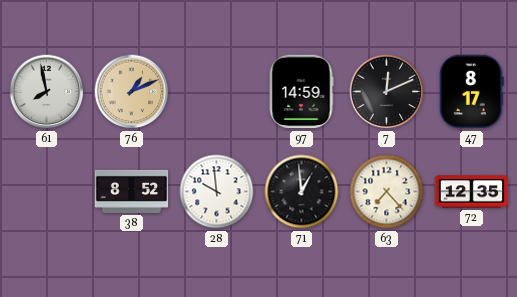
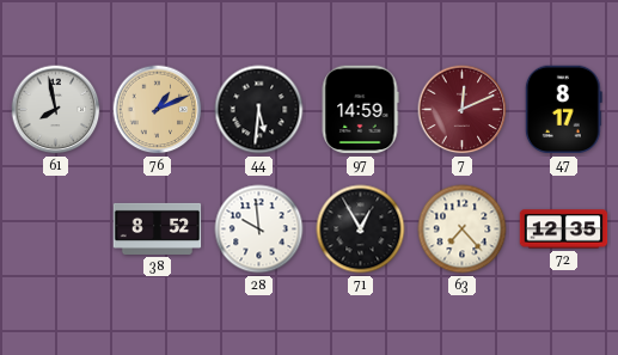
44: none -> 5:31 (259, 110)
7 dial: black -> burgundy (463, 110)
71: 12:59 -> 12:55 (361, 229)
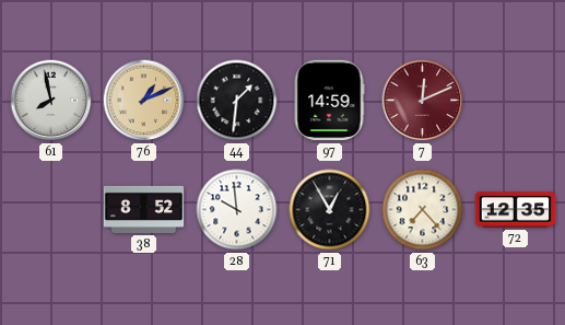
44: 5:31 -> 1:31 (237, 101)
47: 8:17 -> none (563, 110)
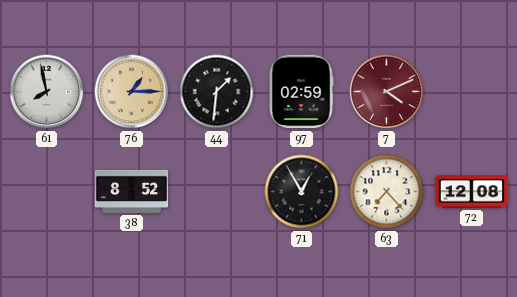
76: 1:11 -> 1:15 (132, 92)
97: 14:59 -> 02:59 (301, 92)
7: 12:11 -> 4:11 (387, 92)
28: 9:59 -> none (237, 210)
72: 12:35 -> 12:08 (472, 192)
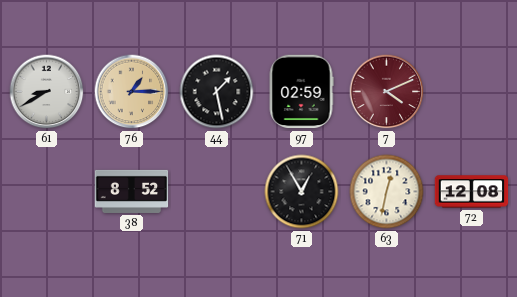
61: 7:58 -> 8:40 (47, 92)
44: 1:31 -> 1:28 (217, 92)
63: 7:23 -> 12:32 (387, 192)
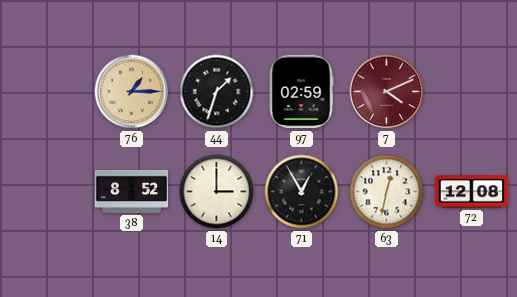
61: 8:40 -> none (47, 92)
44: 1:28 -> 1:33 (217, 92)
14: none -> 3:00 (217, 192)
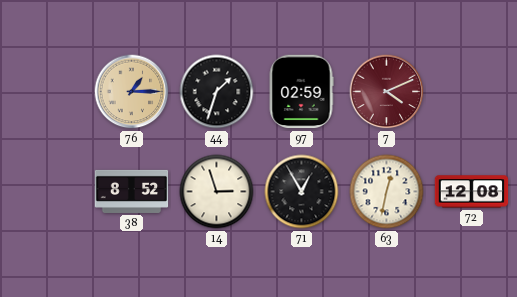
14: 3:00 -> 2:57 (217, 192)
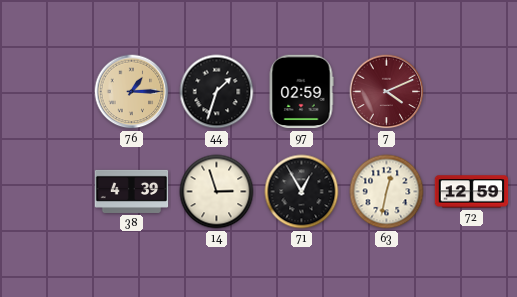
38: 8:52 -> 4:39 (132, 191)
72: 12:08 -> 12:59 (472, 192)
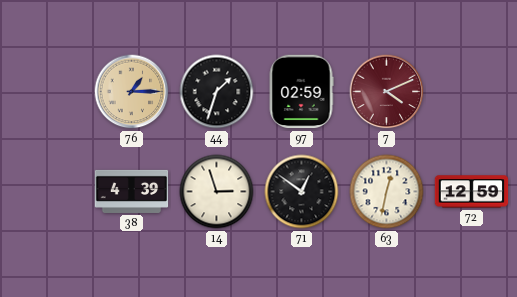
71: 12:55 -> 12:51 (302, 192)
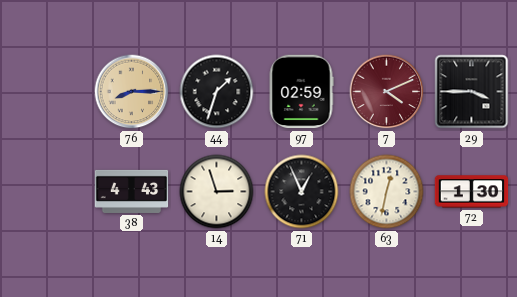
76: 1:15 -> 8:15 (132, 92)
29: none -> 3:45 (472, 92)
38: 4:39 -> 4:43 (132, 191)
71: 12:51 -> 12:56 (302, 192)
72: 12:59 -> 1:30 (472, 192)
